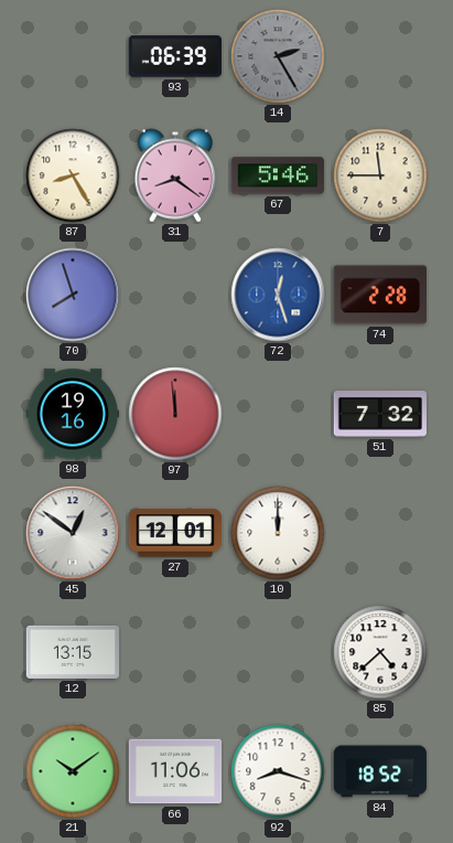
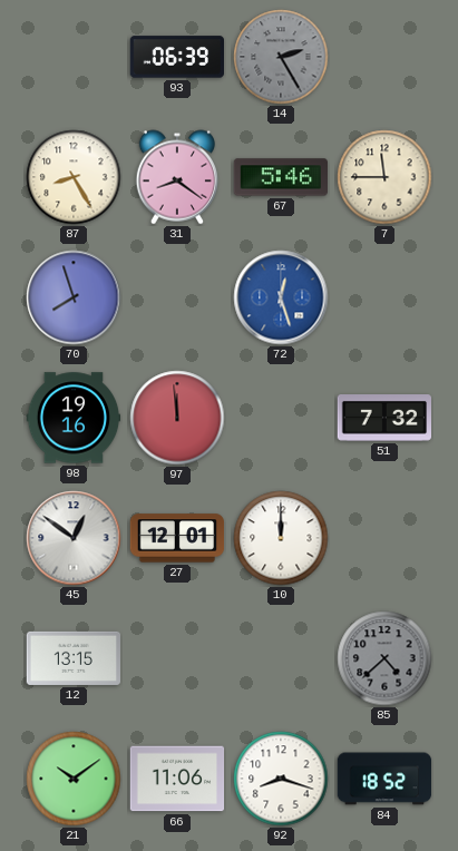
74: 2:28 -> none (379, 295)
85 dial: white -> grey (384, 658)
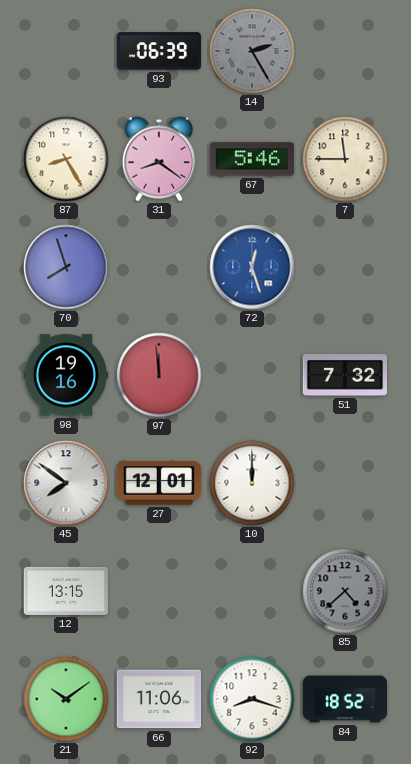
45: 12:51 -> 7:51 (66, 483)
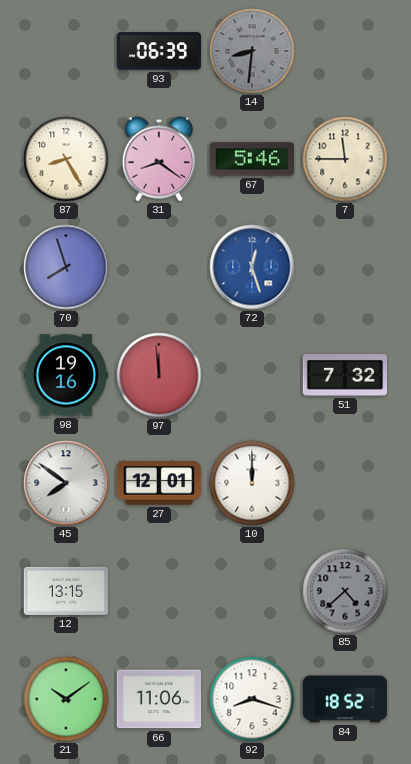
14: 2:25 -> 8:31 (252, 51)
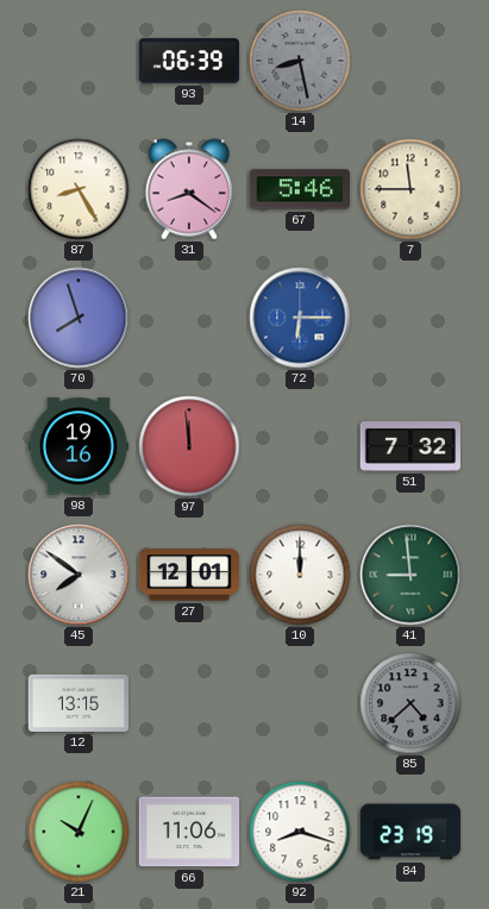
14: 8:31 -> 8:28 (300, 61)
72: 12:27 -> 6:15 (300, 318)
41: none -> 8:59 (410, 575)
21: 10:09 -> 10:04 (79, 832)
84: 18:52 -> 23:19 (410, 832)
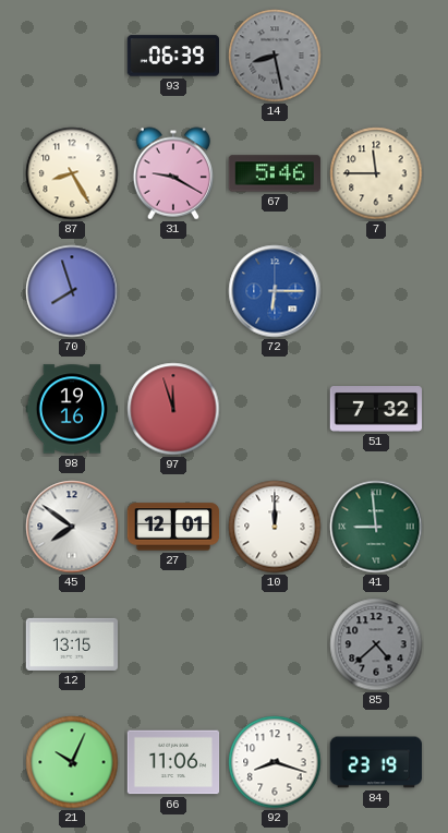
31: 8:21 -> 9:20 (172, 173)
97: 11:59 -> 11:57 (173, 409)
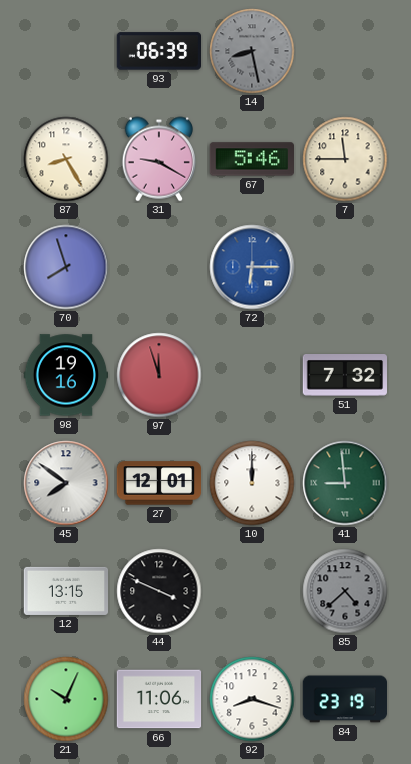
44: none -> 3:49 (159, 591)
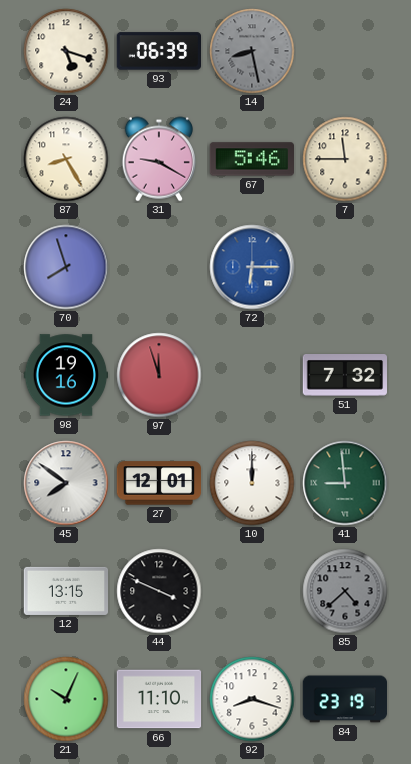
24: none -> 5:18 (66, 51)
66: 11:06 -> 11:10 (159, 699)
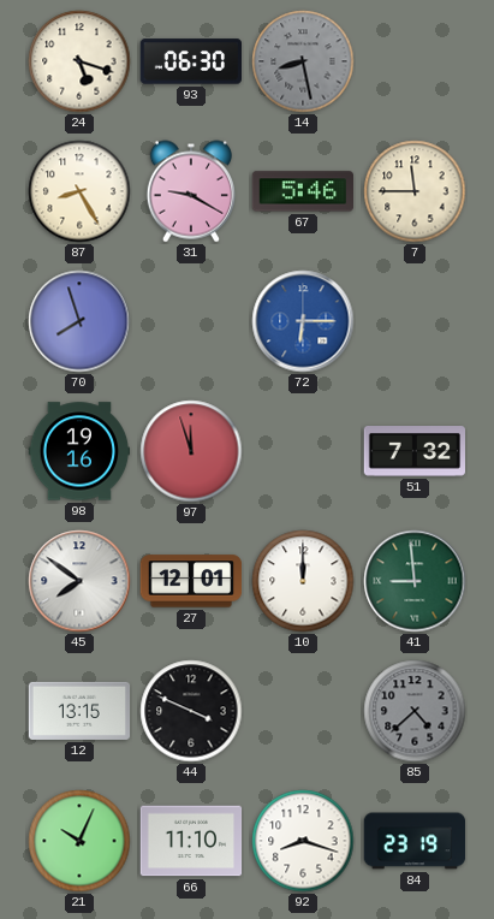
93: 06:39 -> 06:30 (190, 61)
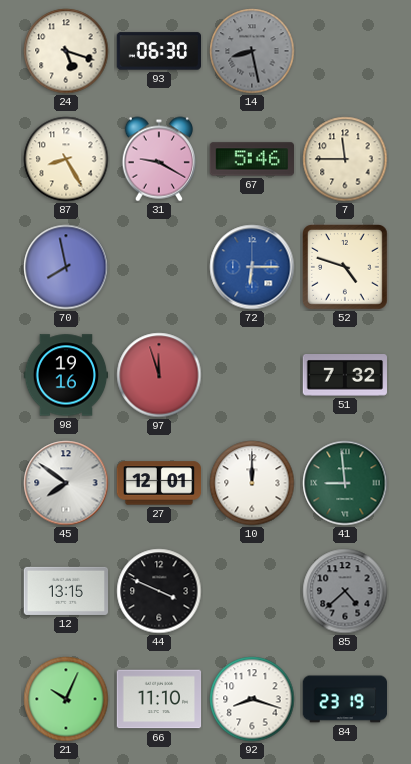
70: 7:57 -> 7:58 (66, 267)
52: none -> 4:48 (346, 268)
